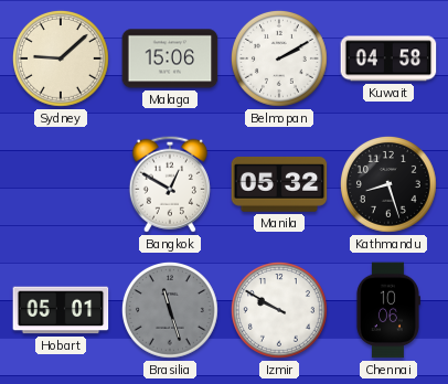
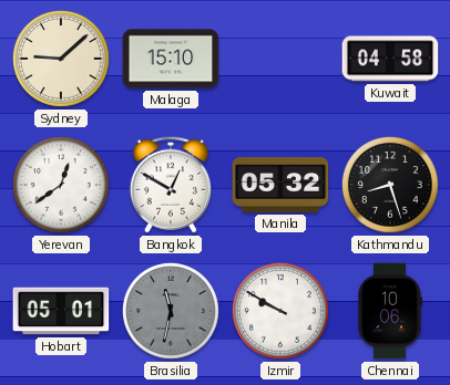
Malaga: 15:06 -> 15:10 (171, 59)
Belmopan: 2:10 -> none (279, 58)
Yerevan: none -> 12:39 (61, 185)
Brasilia: 11:27 -> 11:32 (171, 311)
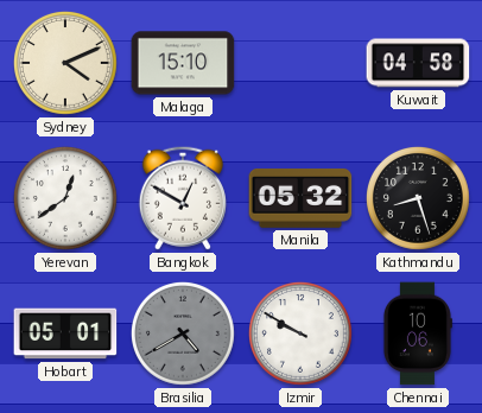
Sydney: 9:08 -> 4:11 (65, 63)
Brasilia: 11:32 -> 4:40 (183, 333)
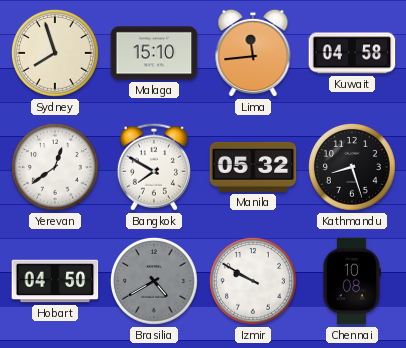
Sydney: 4:11 -> 7:57 (55, 53)
Lima: none -> 11:44 (253, 53)
Bangkok: 12:50 -> 7:50 (154, 167)
Hobart: 05:01 -> 04:50 (55, 281)
Chennai: 10:06 -> 10:08 (351, 281)
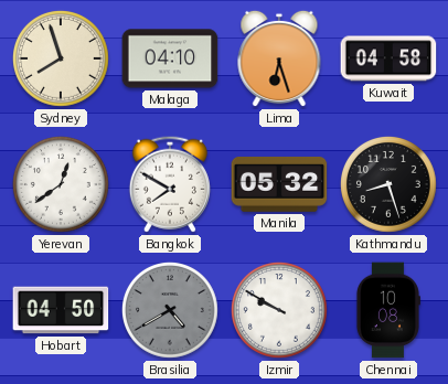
Malaga: 15:10 -> 04:10 (170, 58)
Lima: 11:44 -> 6:27 (279, 58)
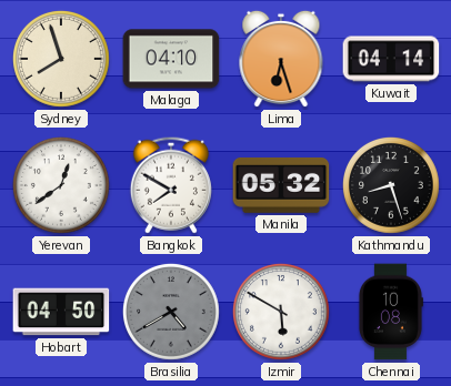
Kuwait: 04:58 -> 04:14 (391, 59)
Izmir: 9:50 -> 5:50 (281, 312)
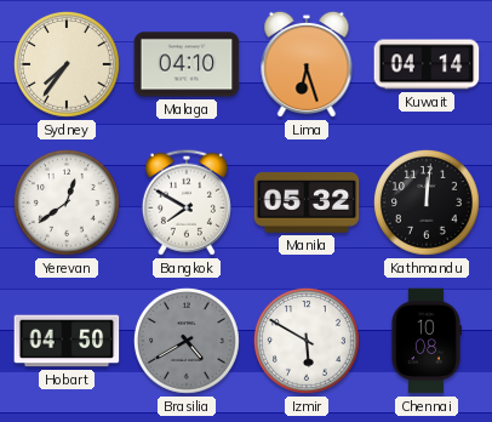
Sydney: 7:57 -> 7:36 (67, 64)
Kathmandu: 8:27 -> 12:01 (427, 203)
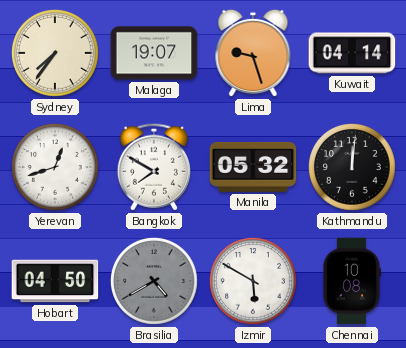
Malaga: 04:10 -> 19:07 (154, 53)
Lima: 6:27 -> 9:27 (253, 53)
Yerevan: 12:39 -> 12:42 (55, 167)
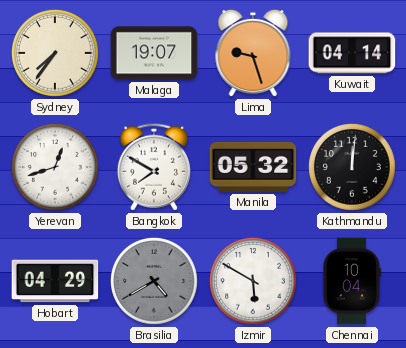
Hobart: 04:50 -> 04:29 (55, 281)
Chennai: 10:08 -> 10:04 (351, 281)
